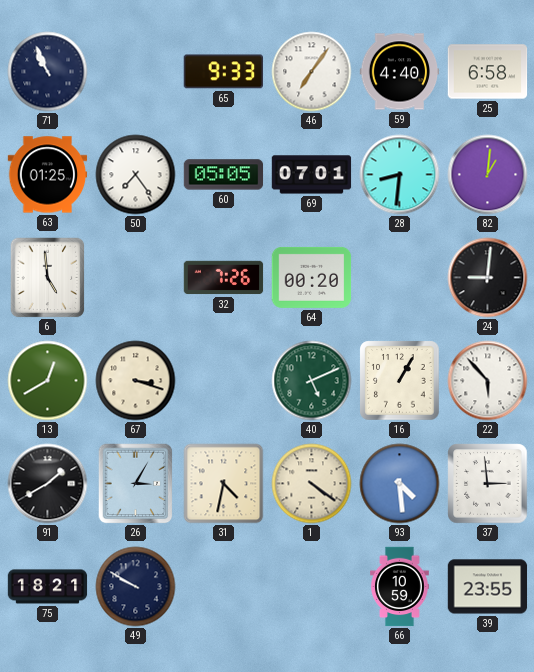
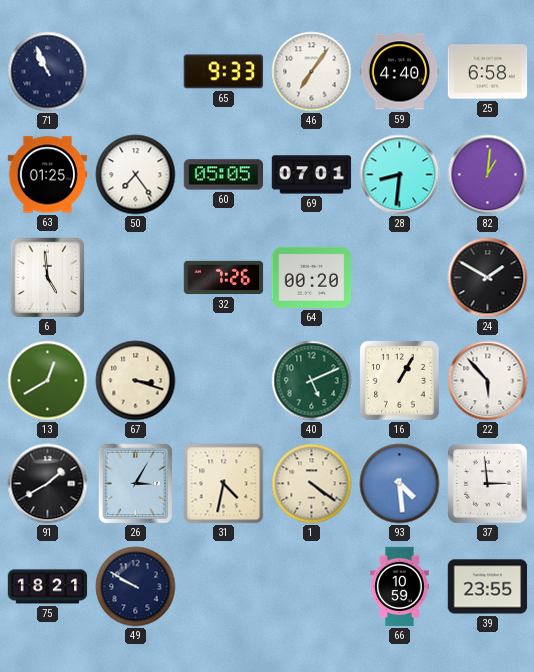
24: 9:01 -> 1:50 (488, 278)
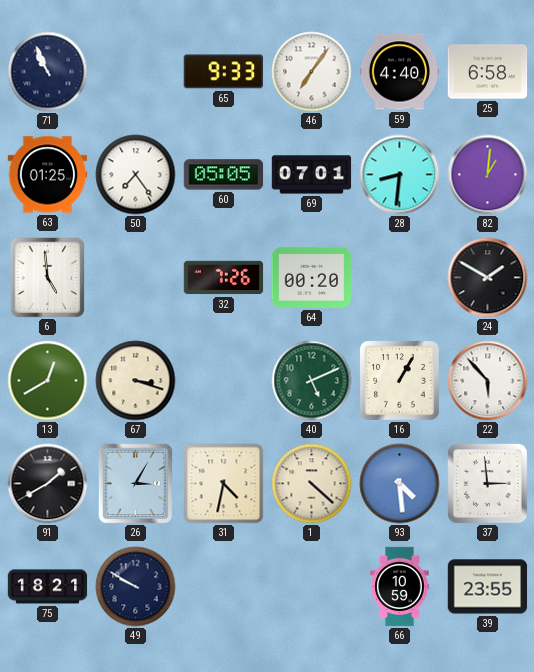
1: 4:21 -> 4:22 (312, 484)
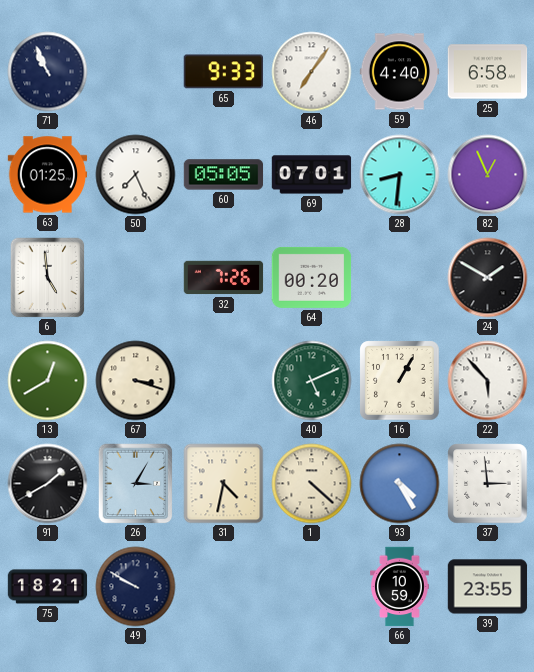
50: 7:24 -> 7:26 (136, 175)
82: 1:01 -> 12:56 (488, 175)
93: 4:29 -> 4:25 (400, 484)
